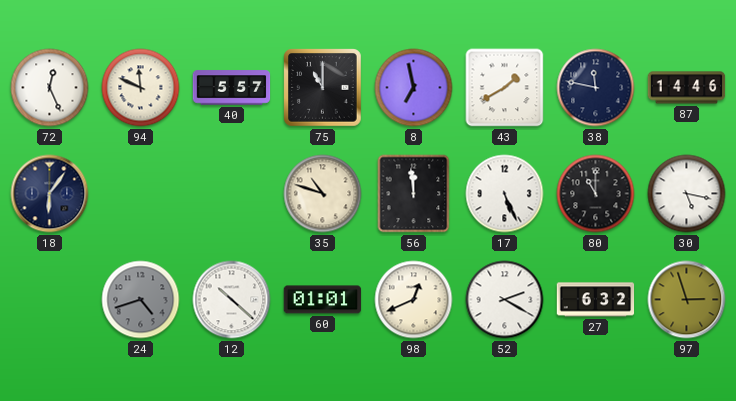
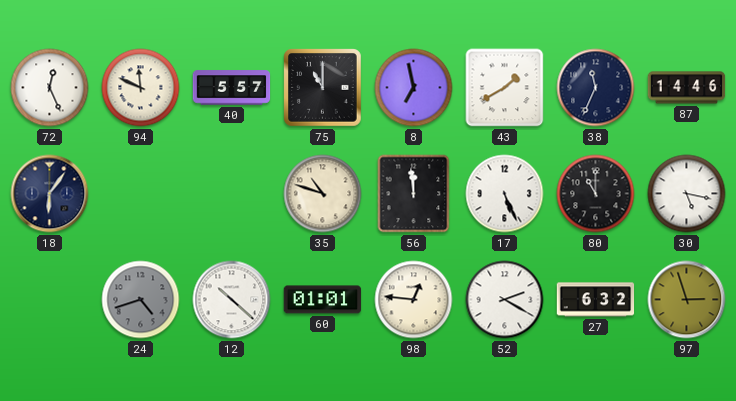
38: 11:47 -> 11:34 (596, 88)
98: 12:41 -> 12:46 (414, 300)
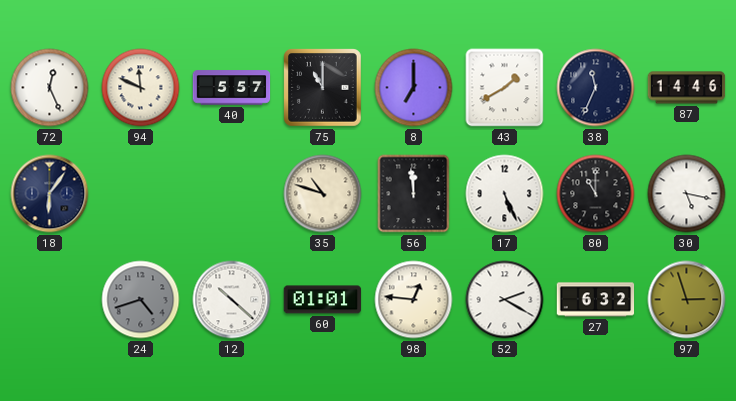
8: 6:58 -> 7:00 (414, 88)
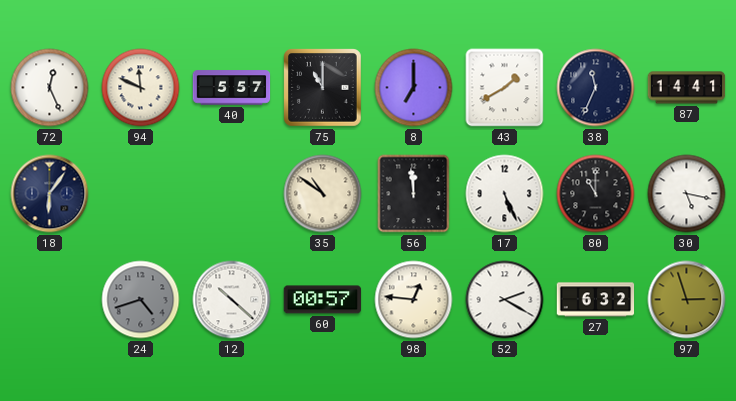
87: 14:46 -> 14:41 (687, 88)
35: 10:48 -> 10:51 (323, 194)
60: 01:01 -> 00:57 (323, 300)
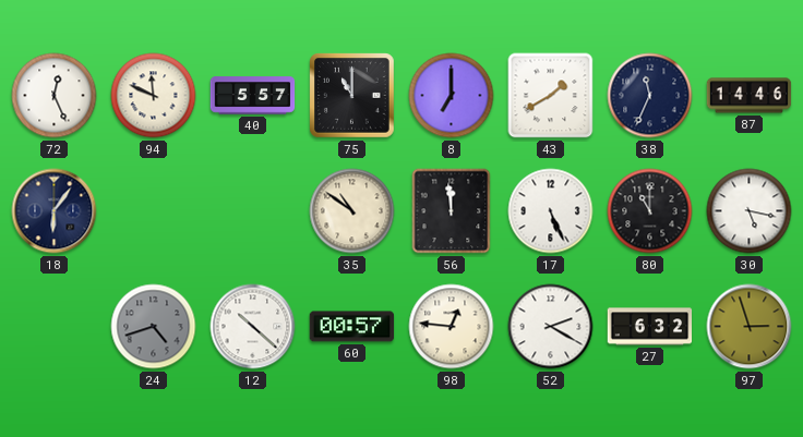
87: 14:41 -> 14:46 (750, 96)
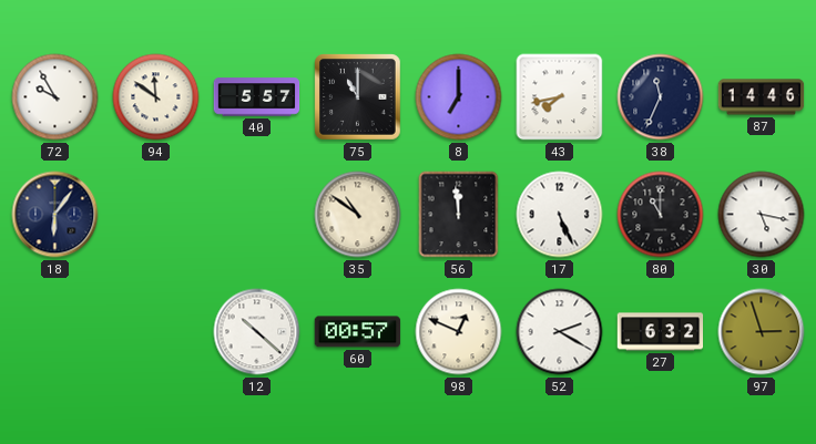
72: 12:26 -> 9:55 (55, 97)
94: 11:49 -> 11:51 (156, 97)
43: 1:40 -> 7:43 (560, 97)
24: 4:42 -> none (154, 327)
98: 12:46 -> 12:49 (459, 332)
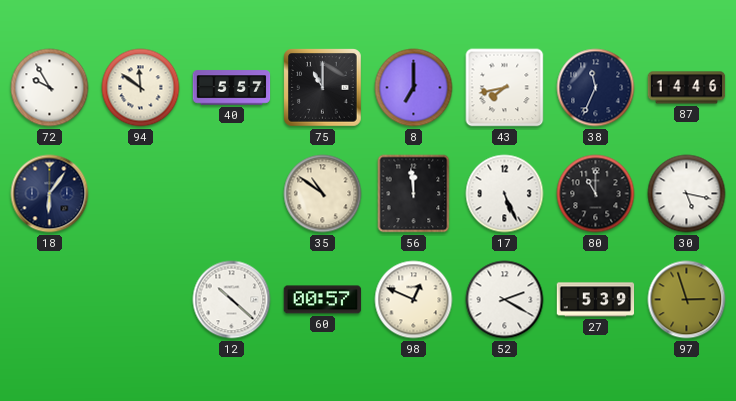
27: 6:32 -> 5:39 (596, 300)
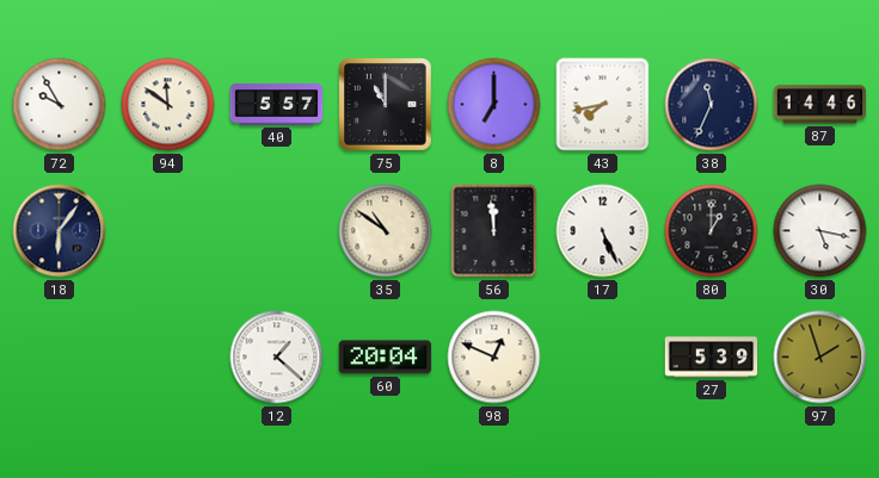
80: 11:00 -> 1:00 (712, 231)
12: 10:22 -> 1:22 (277, 358)
60: 00:57 -> 20:04 (386, 358)
52: 2:20 -> none (505, 300)
97: 2:57 -> 1:57 (820, 358)
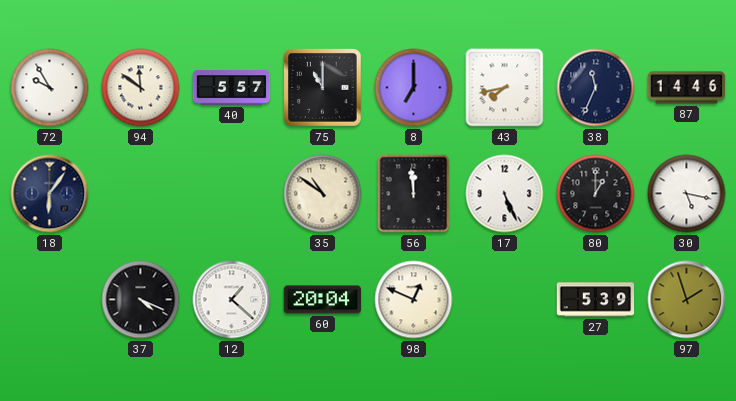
37: none -> 4:19 (141, 300)
